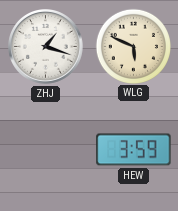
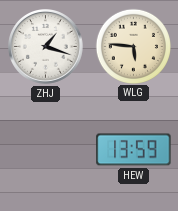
WLG: 5:49 -> 5:46 (133, 46)
HEW: 3:59 -> 13:59 (134, 150)
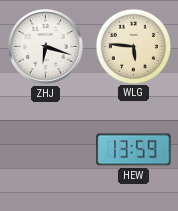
ZHJ: 1:18 -> 6:18 (46, 47)
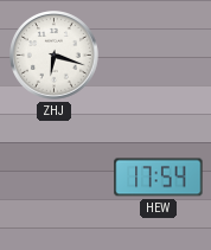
WLG: 5:46 -> none (133, 46)
HEW: 13:59 -> 17:54 (159, 178)
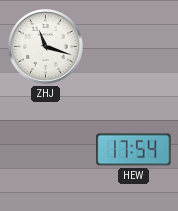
ZHJ: 6:18 -> 11:18 (46, 47)
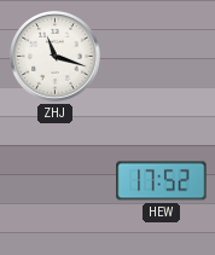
HEW: 17:54 -> 17:52 (162, 181)
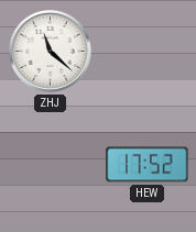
ZHJ: 11:18 -> 11:22 (51, 52)
